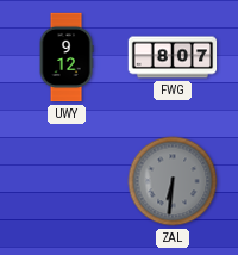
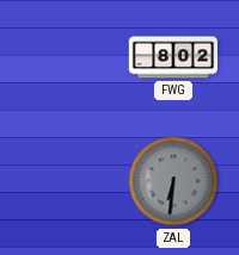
UWY: 9:12 -> none (67, 57)
FWG: 8:07 -> 8:02 (173, 57)
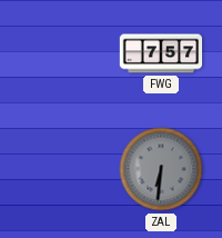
FWG: 8:02 -> 7:57 (161, 53)
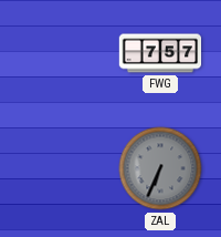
ZAL: 6:31 -> 6:34 (160, 168)
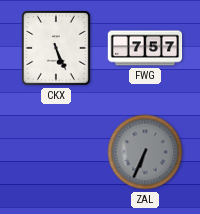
CKX: none -> 5:26 (57, 49)
